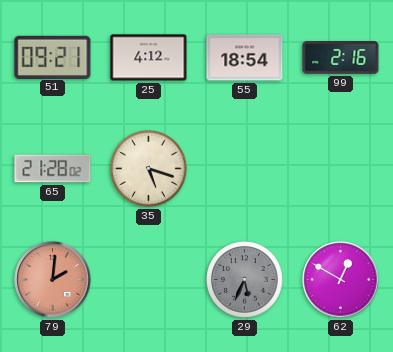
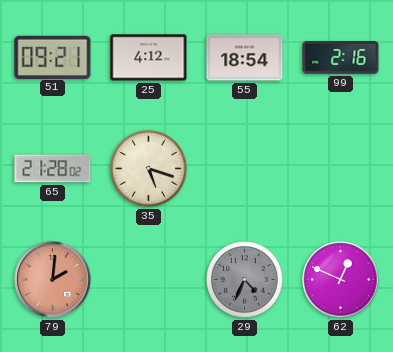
29: 5:34 -> 4:34 (245, 280)
62: 12:50 -> 12:49 (341, 280)
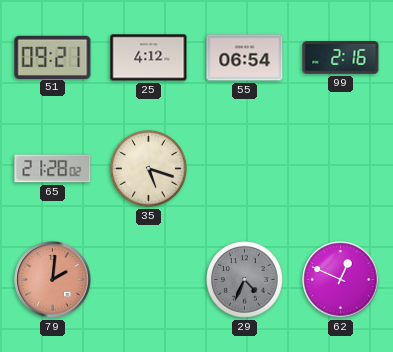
55: 18:54 -> 06:54 (245, 58)
